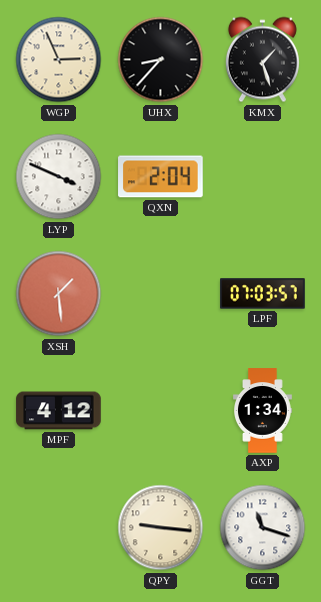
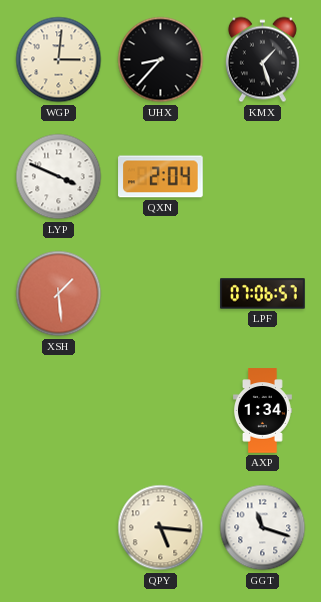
WGP: 2:56 -> 3:01 (59, 60)
LPF: 07:03 -> 07:06 (263, 294)
MPF: 4:12 -> none (59, 411)
QPY: 9:16 -> 5:16 (161, 528)
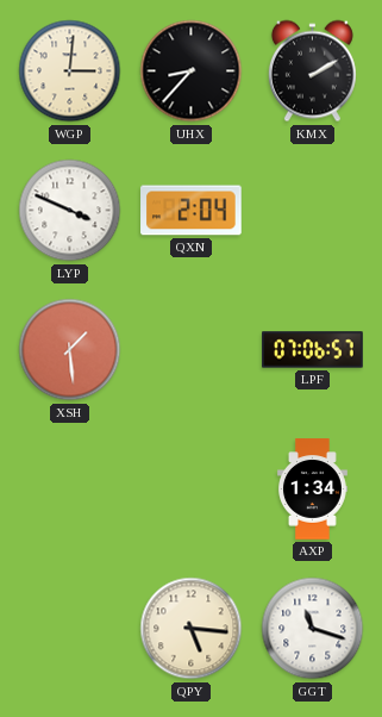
KMX: 1:27 -> 2:10 (312, 71)
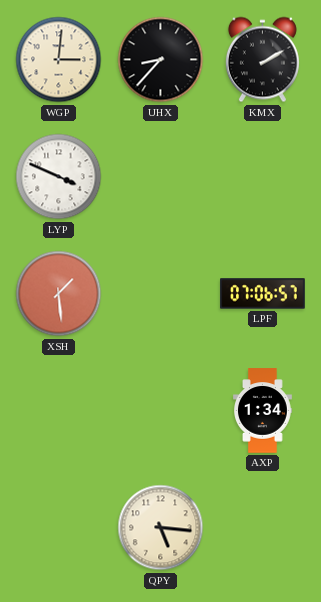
QXN: 2:04 -> none (192, 211)
GGT: 11:18 -> none (313, 629)
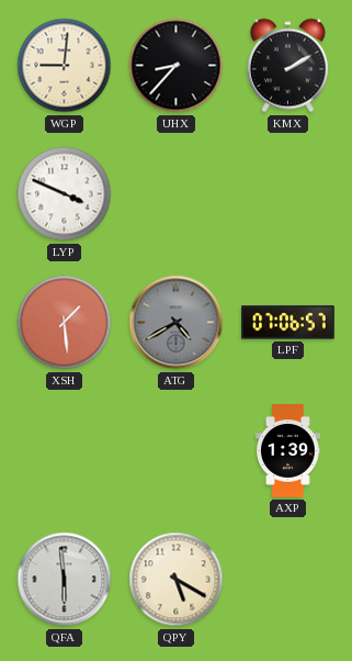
WGP: 3:01 -> 9:01 (65, 66)
ATG: none -> 4:40 (177, 323)
AXP: 1:34 -> 1:39 (288, 451)
QFA: none -> 5:59 (65, 580)
QPY: 5:16 -> 5:20 (177, 580)
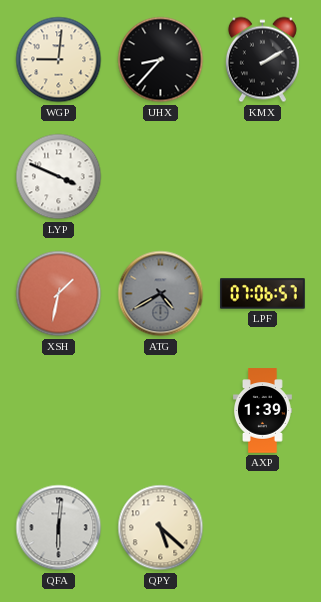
XSH: 1:29 -> 1:32 (59, 294)
QFA: 5:59 -> 6:01 (59, 528)
QPY: 5:20 -> 5:22 (161, 528)
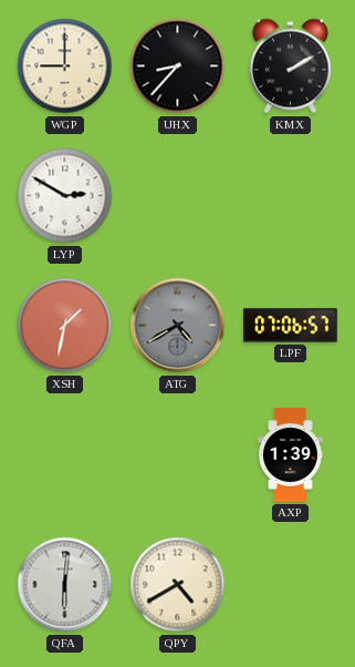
WGP: 9:01 -> 9:00 (65, 66)
LYP: 3:49 -> 2:50 (65, 196)
QPY: 5:22 -> 4:40 (178, 585)
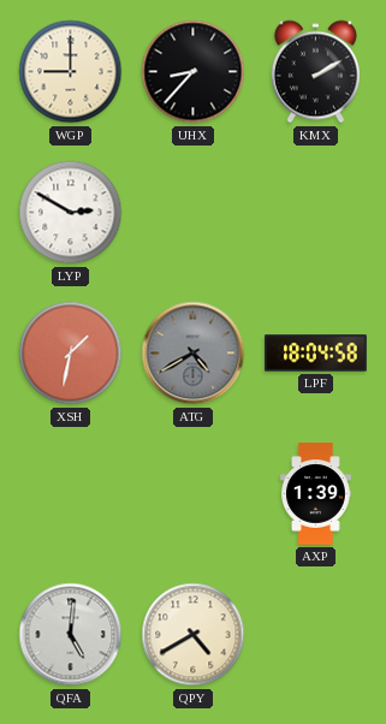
LPF: 07:06 -> 18:04 (316, 354)
QFA: 6:01 -> 5:01 (71, 635)
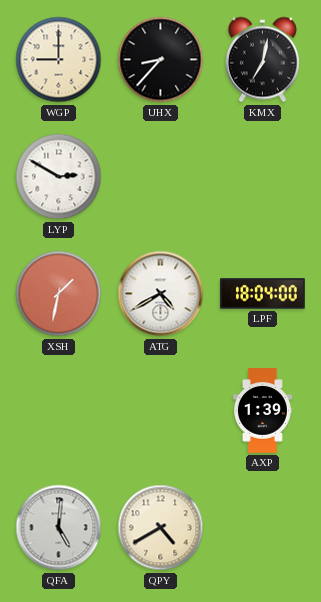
KMX: 2:10 -> 7:02 (262, 60)
ATG dial: grey -> white (161, 294)
LPF: 18:04:58 -> 18:04:00 (263, 294)
